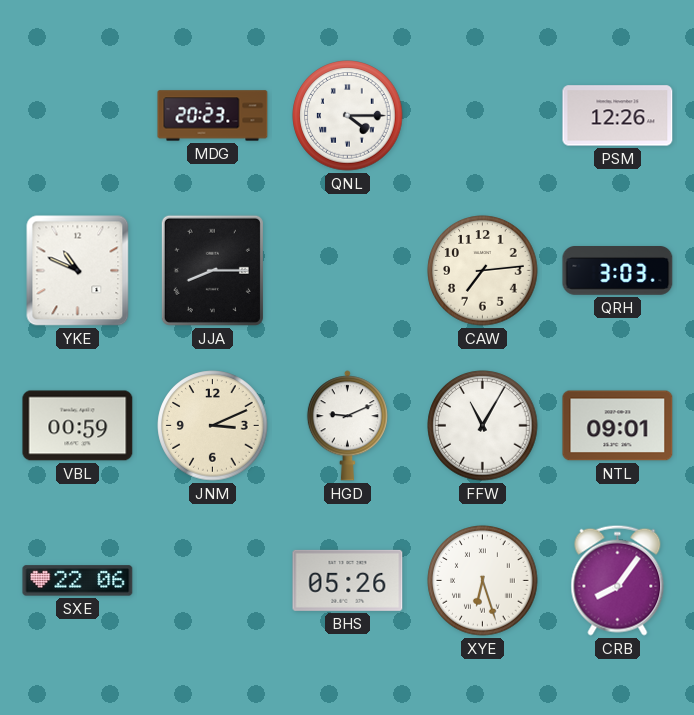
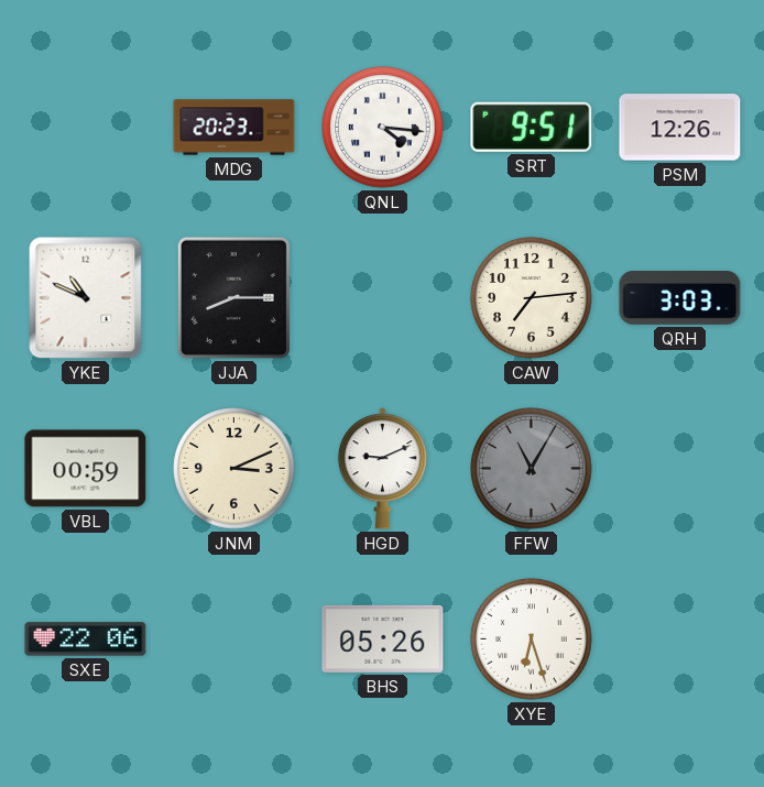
QNL: 4:15 -> 4:16 (383, 128)
SRT: none -> 9:51 (532, 127)
FFW dial: white -> grey (532, 469)
NTL: 09:01 -> none (618, 426)
CRB: 8:06 -> none (618, 580)
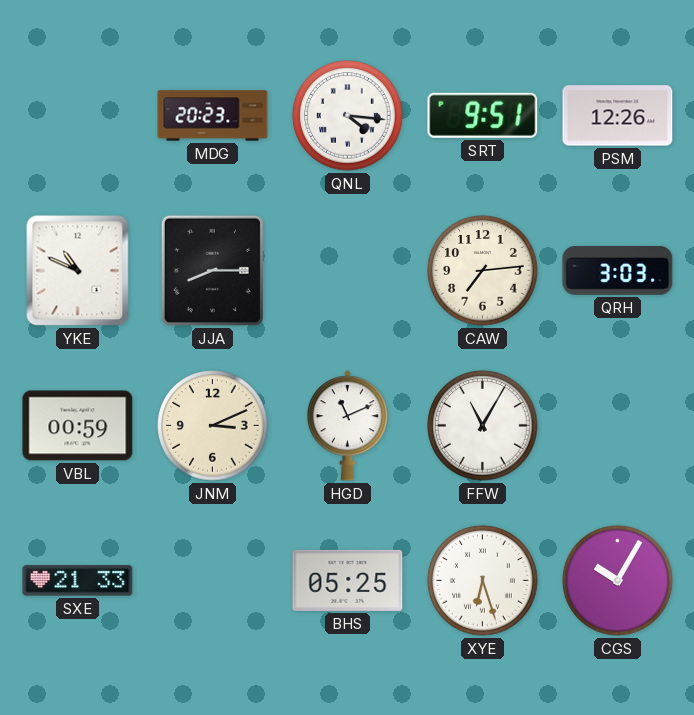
HGD: 9:11 -> 11:11 (347, 426)
FFW dial: grey -> white (483, 426)
SXE: 22:06 -> 21:33 (78, 581)
BHS: 05:26 -> 05:25 (348, 580)
CGS: none -> 10:05 (618, 581)
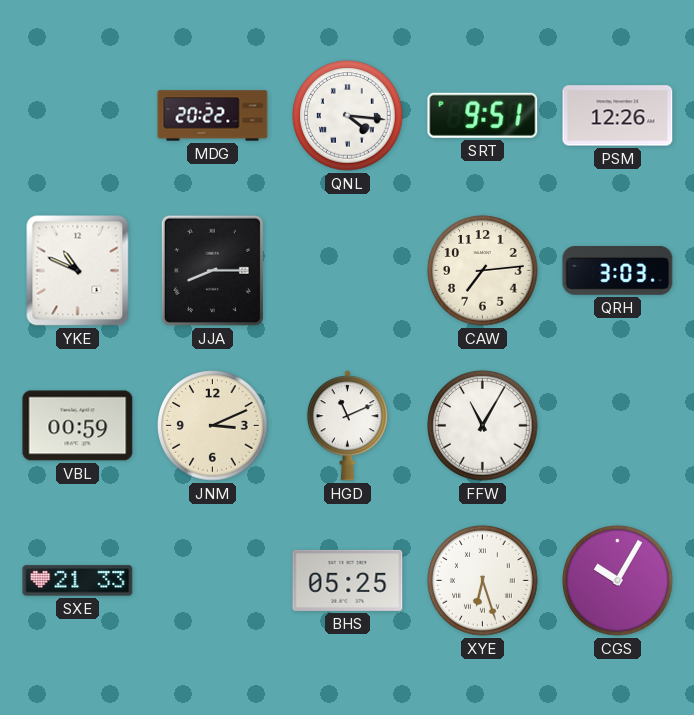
MDG: 20:23 -> 20:22 (213, 116)
